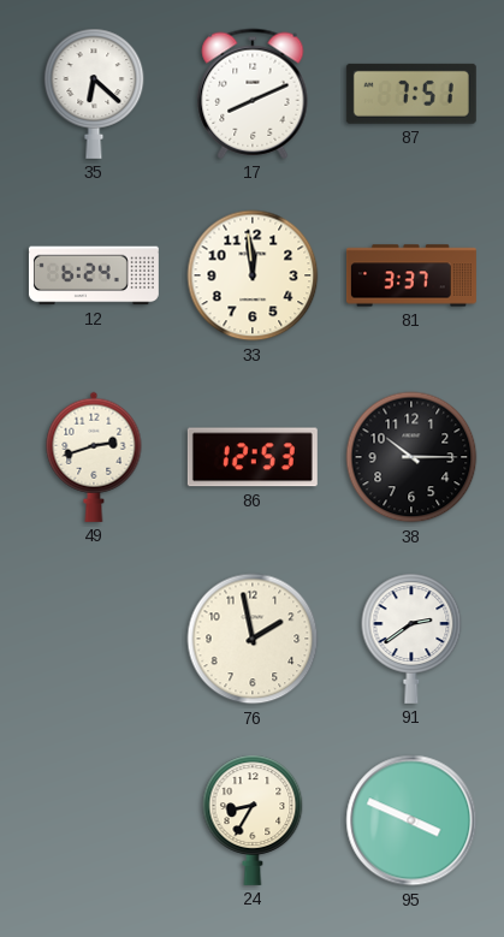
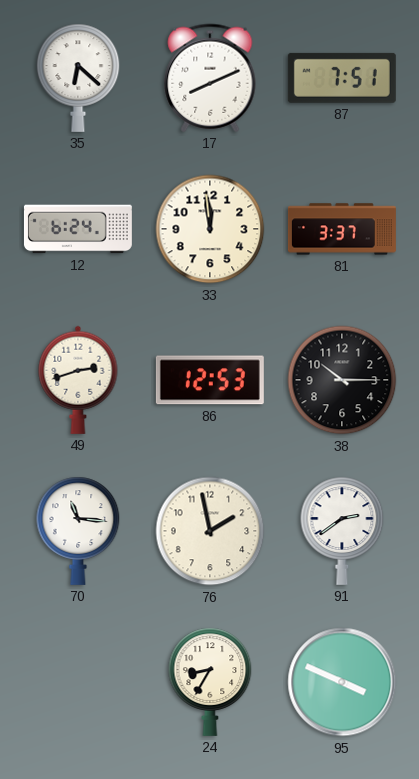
70: none -> 11:16 (78, 531)
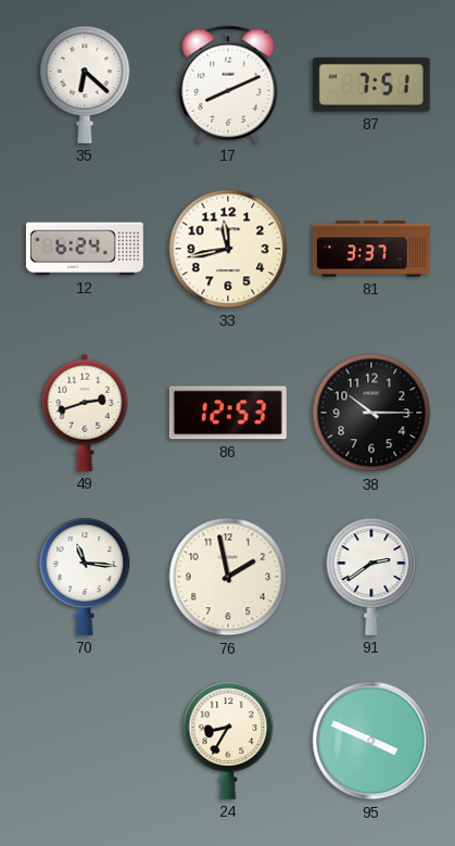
33: 11:59 -> 11:43 (228, 249)
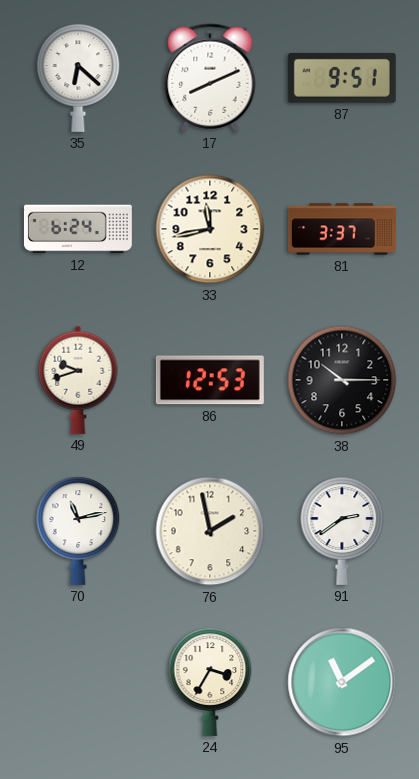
87: 7:51 -> 9:51 (342, 78)
49: 2:42 -> 9:42 (78, 380)
70: 11:16 -> 11:13 (78, 531)
24: 8:35 -> 3:35 (210, 682)
95: 3:49 -> 11:09 (342, 682)
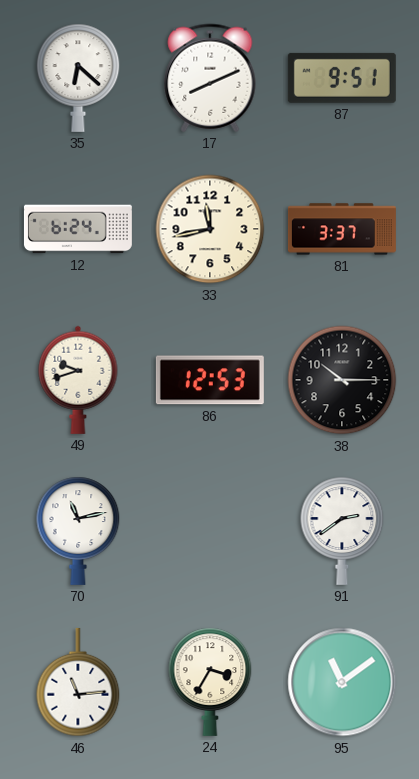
76: 1:58 -> none (210, 531)
46: none -> 11:14 (78, 682)
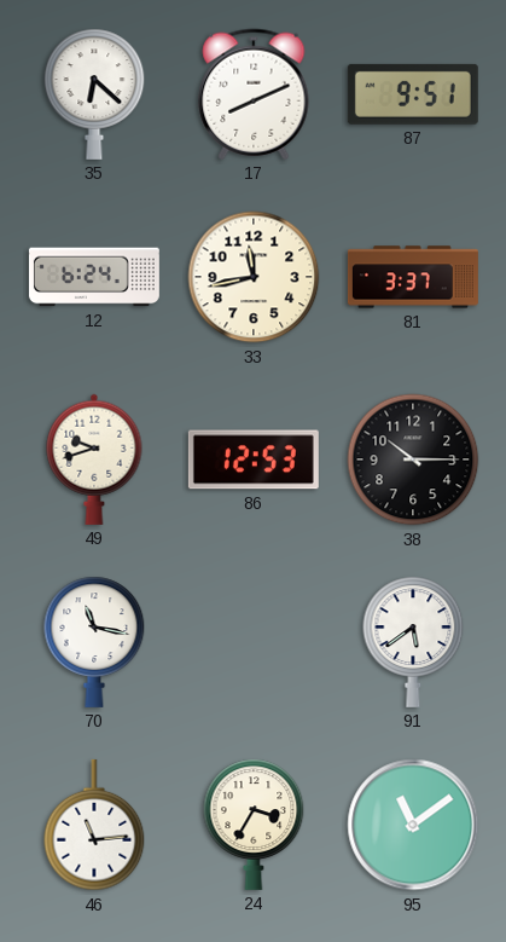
70: 11:13 -> 11:17 (94, 642)
91: 2:39 -> 5:39 (413, 642)
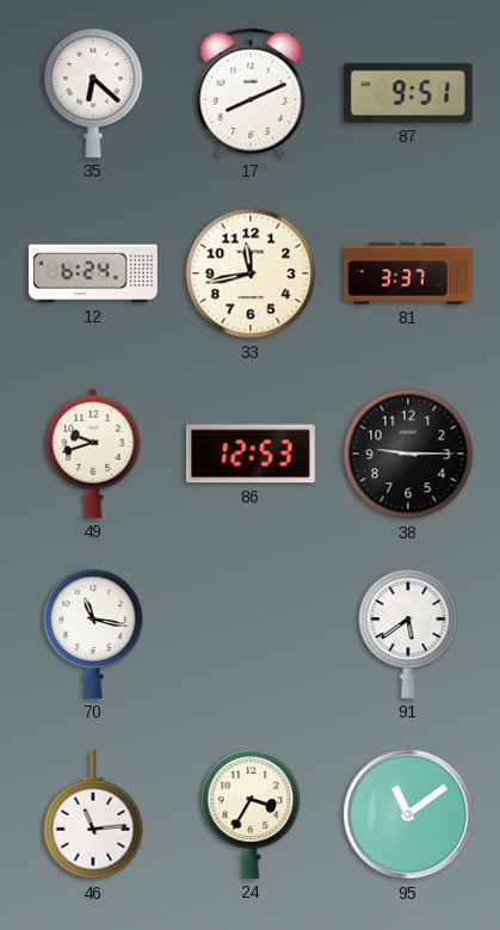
38: 10:15 -> 9:15 (408, 454)
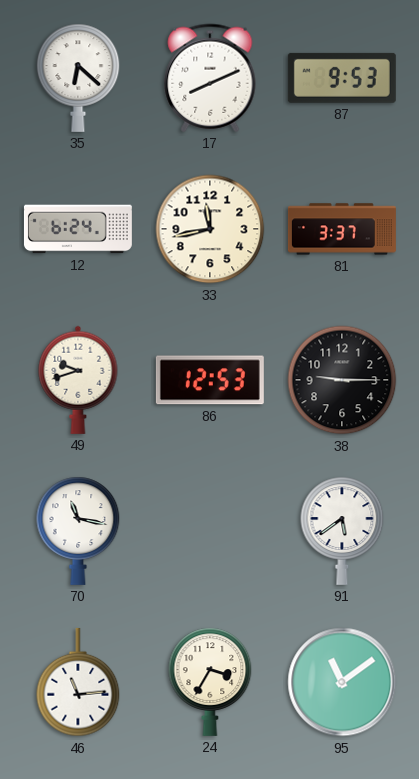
87: 9:51 -> 9:53 (342, 78)
